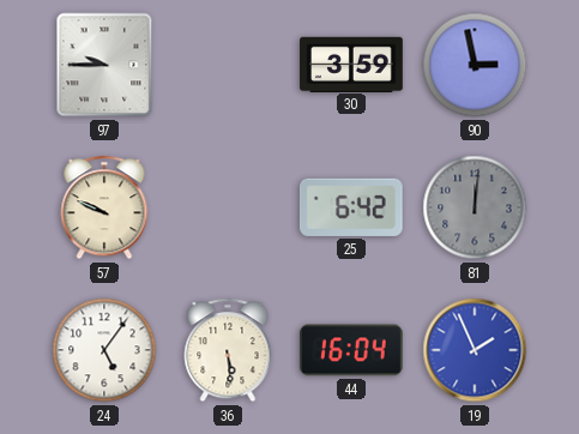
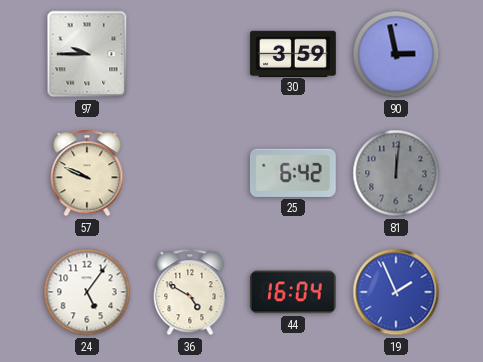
36: 5:29 -> 4:50 (190, 292)
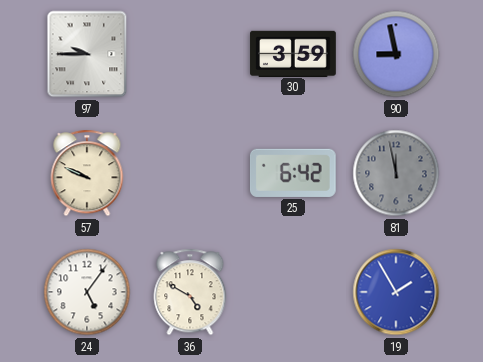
90: 2:58 -> 8:58 (396, 54)
81: 12:01 -> 11:58 (396, 173)
44: 16:04 -> none (293, 292)
19: 1:56 -> 1:55 (396, 292)
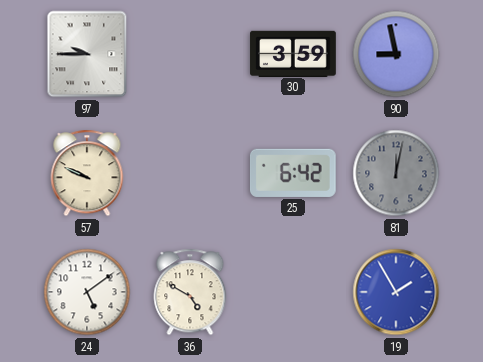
81: 11:58 -> 12:02 (396, 173)
24: 5:06 -> 5:09 (87, 292)
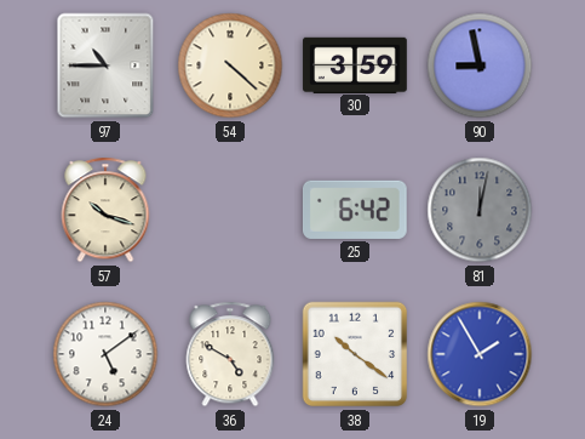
97: 9:45 -> 10:45 (105, 65)
54: none -> 4:22 (230, 65)
57: 9:49 -> 10:18 (105, 210)
38: none -> 10:21 (355, 354)
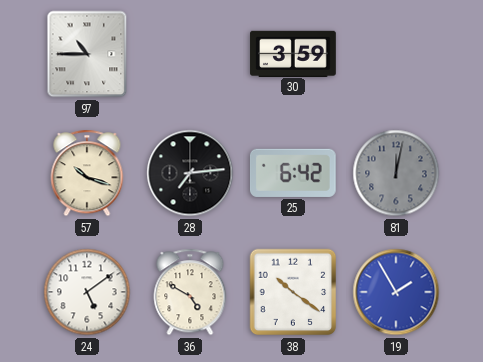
54: 4:22 -> none (230, 65)
90: 8:58 -> none (480, 65)
28: none -> 7:14 (190, 173)
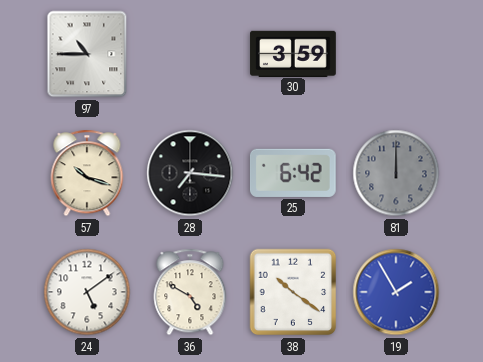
28: 7:14 -> 7:16 (190, 173)
81: 12:02 -> 12:00 (396, 173)
